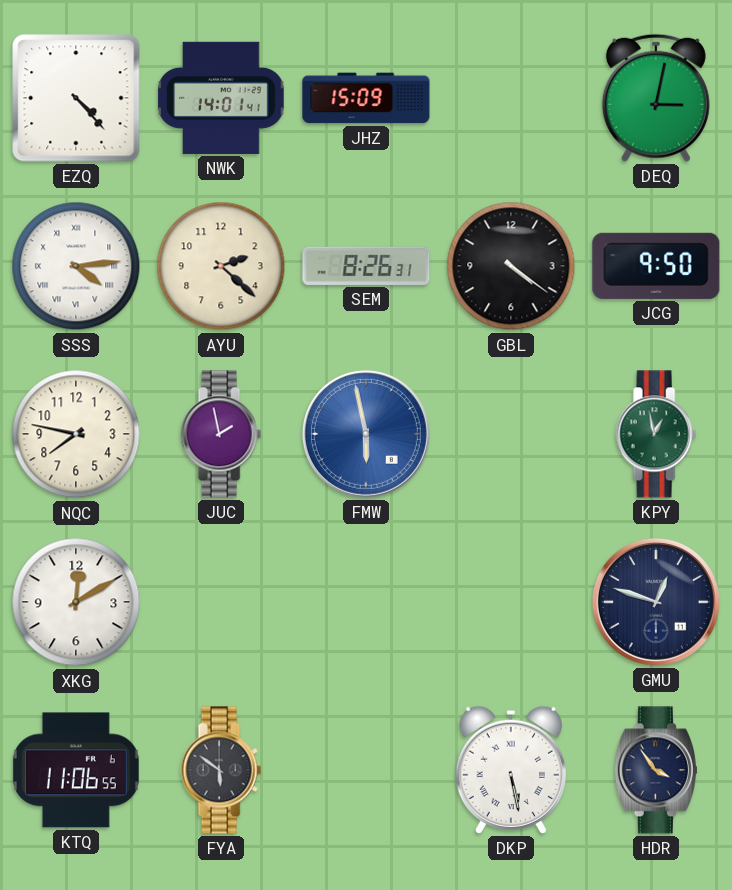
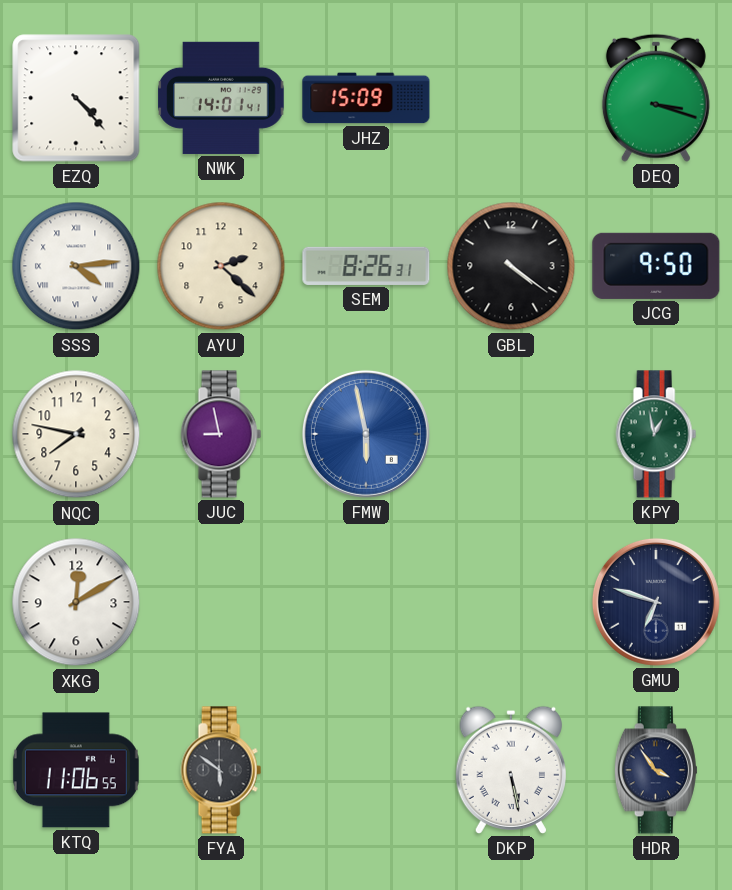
DEQ: 3:02 -> 3:18 (656, 98)
JUC: 1:58 -> 8:58 (221, 434)
GMU: 12:48 -> 6:48 (656, 602)
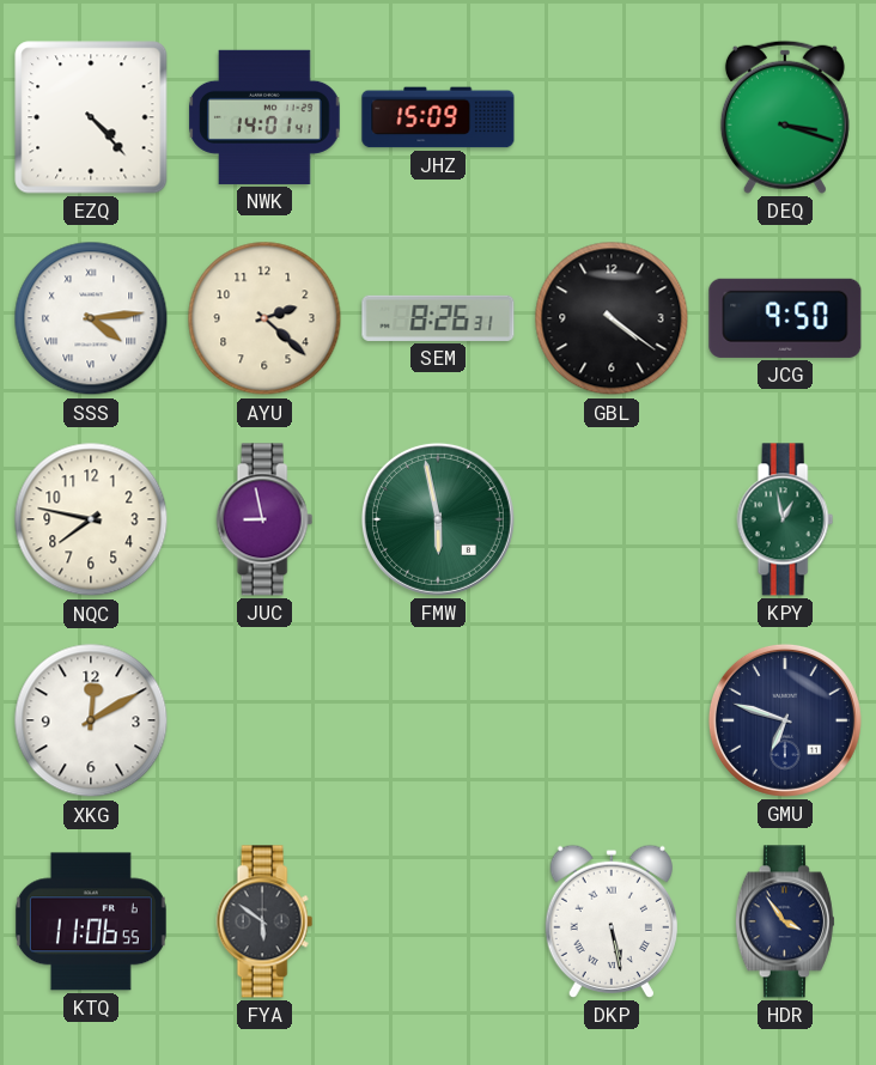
FMW dial: blue -> green (438, 519)
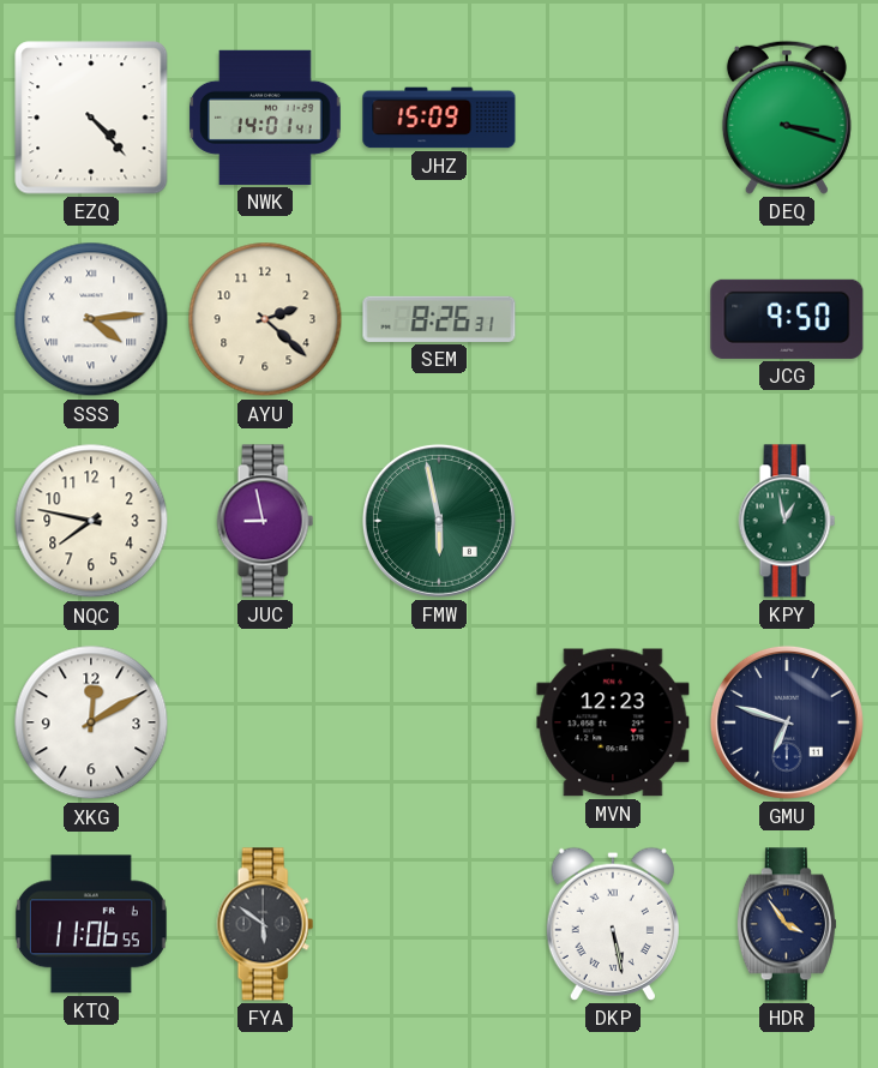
GBL: 4:21 -> none (612, 318)
MVN: none -> 12:23 (613, 722)
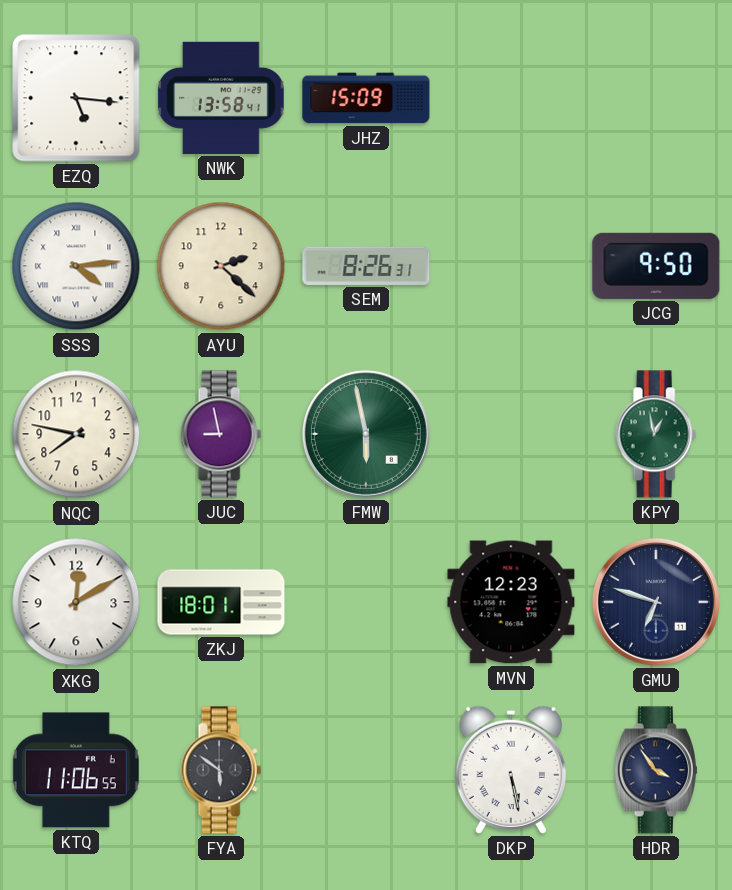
EZQ: 4:23 -> 5:16 (76, 98)
NWK: 14:01 -> 13:58 (221, 98)
DEQ: 3:18 -> none (787, 118)
ZKJ: none -> 18:01 (221, 602)
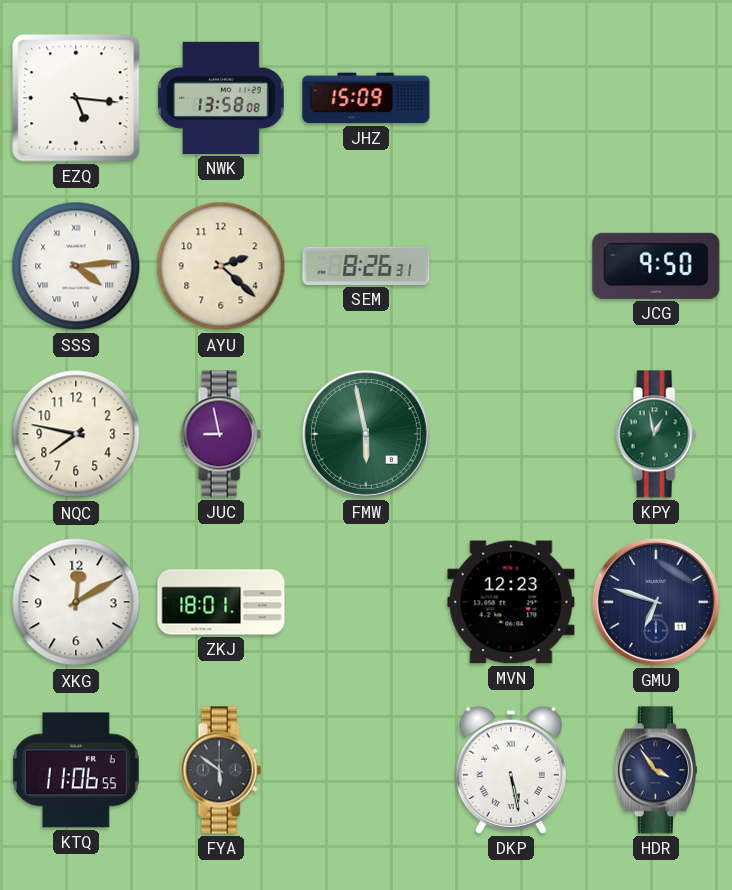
NWK: 13:58:41 -> 13:58:08 (221, 98)
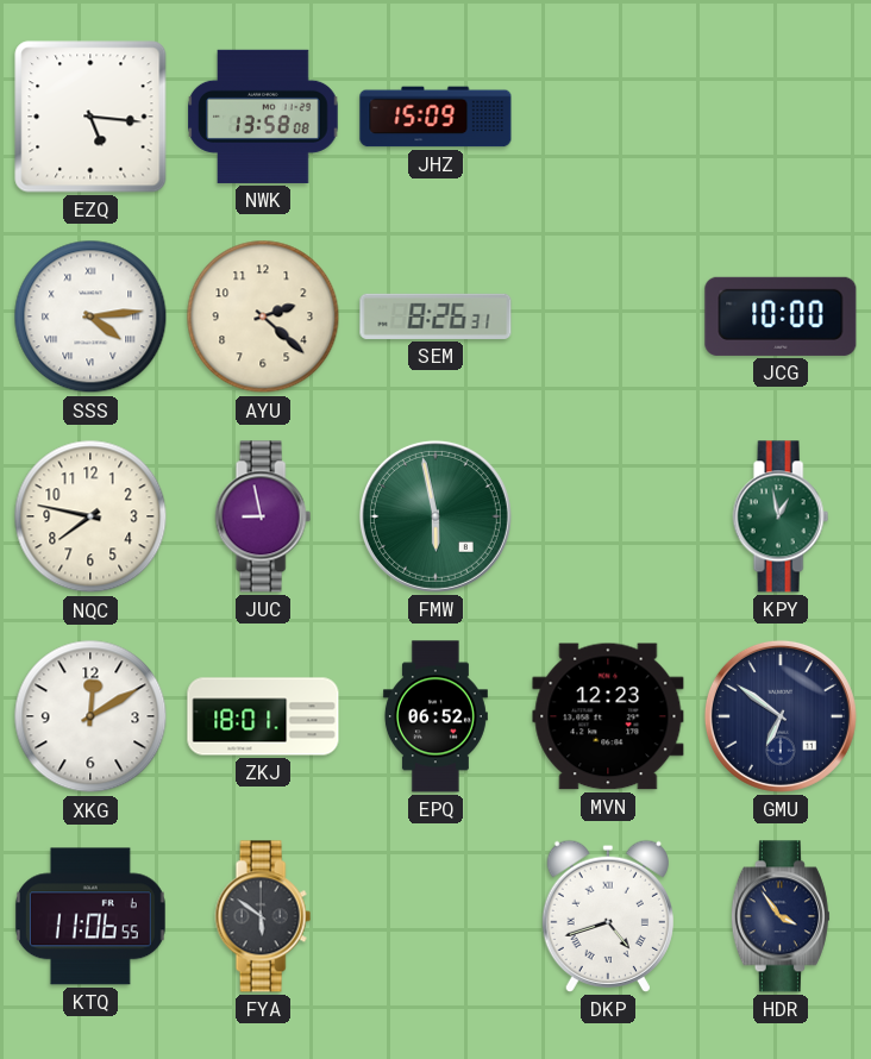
JCG: 9:50 -> 10:00 (781, 317)
EPQ: none -> 06:52 (435, 716)
GMU: 6:48 -> 6:51 (781, 716)
DKP: 5:28 -> 4:42 (608, 916)
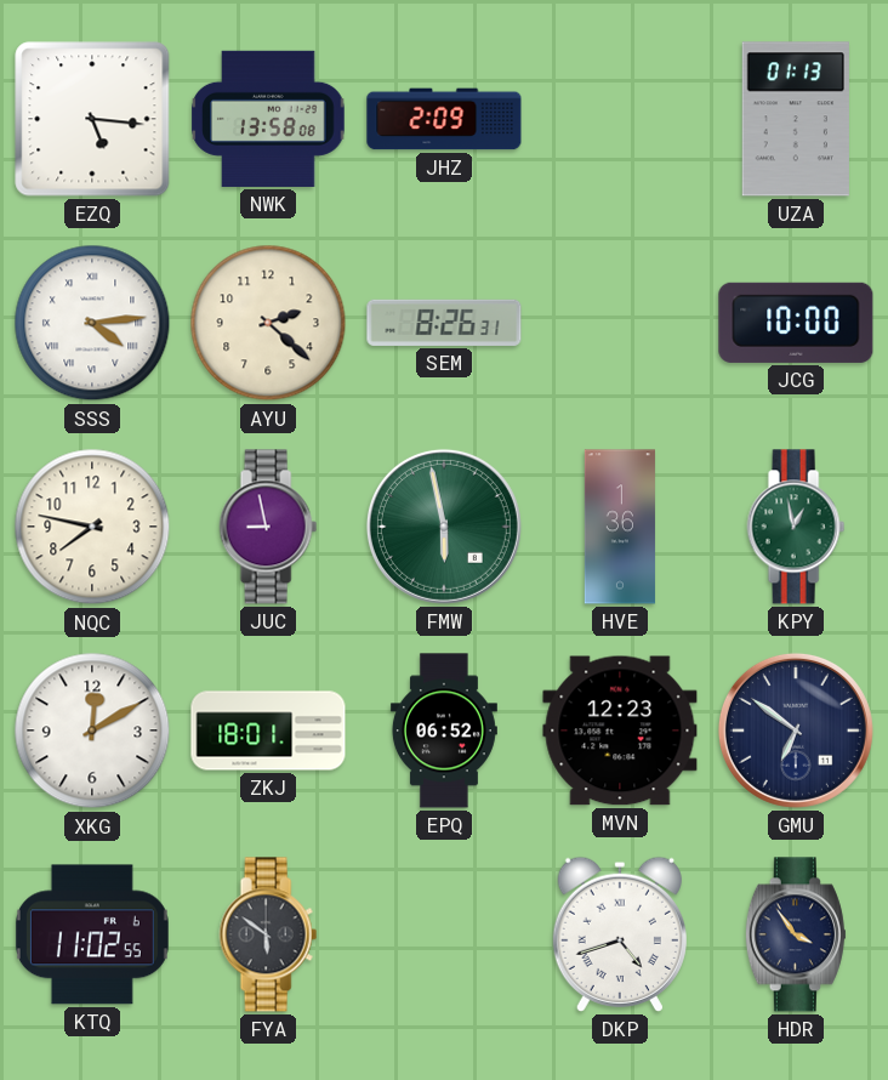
JHZ: 15:09 -> 2:09 (444, 119)
UZA: none -> 01:13 (796, 119)
HVE: none -> 1:36 (620, 527)
KTQ: 11:06 -> 11:02 (92, 934)
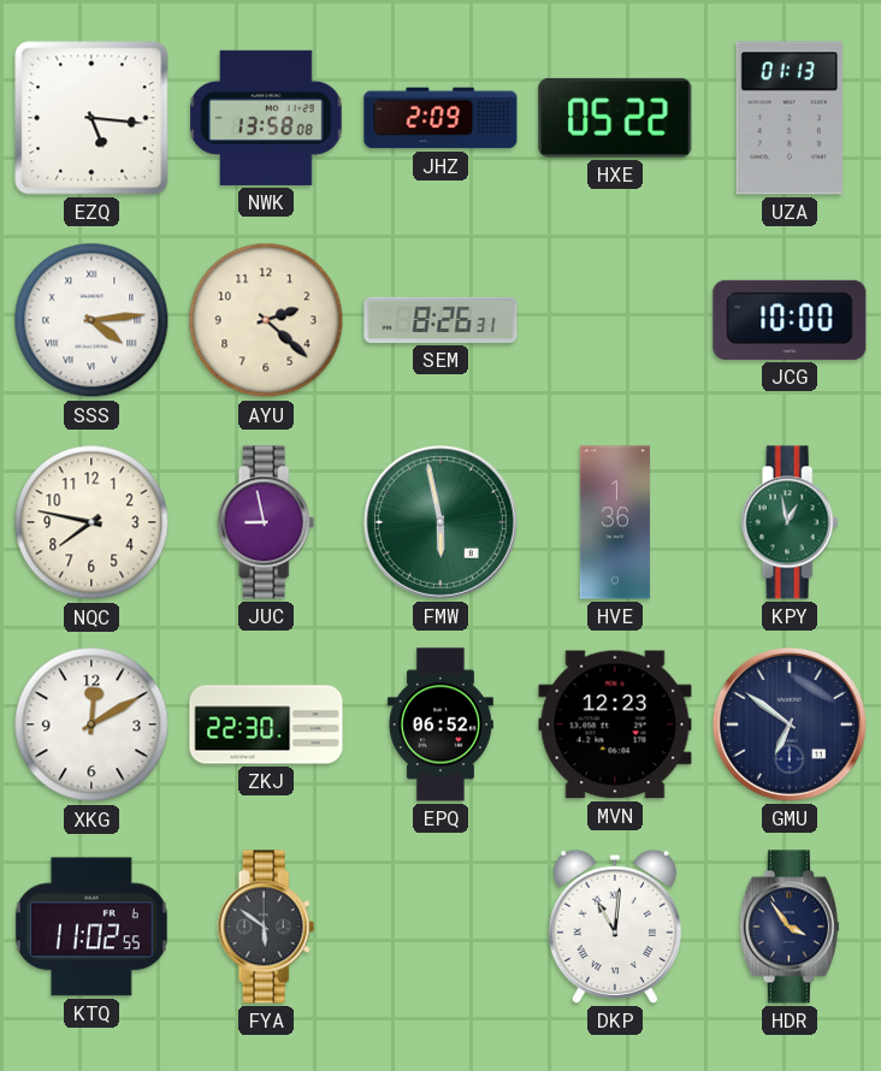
HXE: none -> 05:22 (615, 118)
ZKJ: 18:01 -> 22:30 (266, 724)
DKP: 4:42 -> 11:01 (615, 927)
